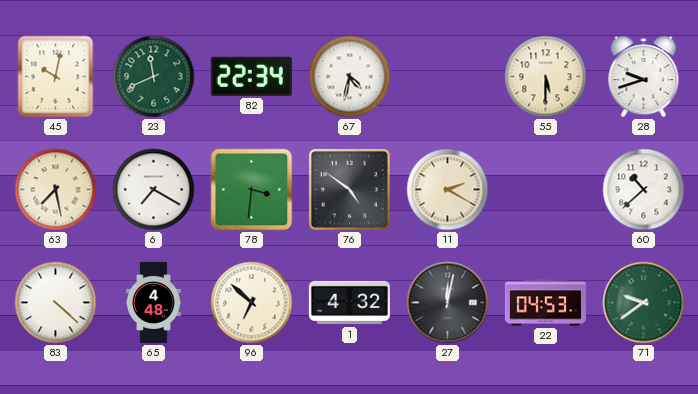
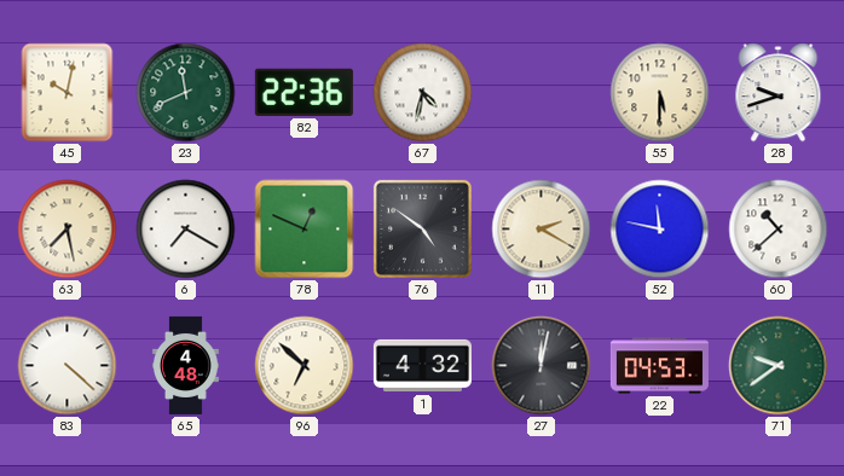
82: 22:34 -> 22:36 (304, 92)
78: 3:31 -> 12:49 (305, 230)
52: none -> 11:47 (660, 230)
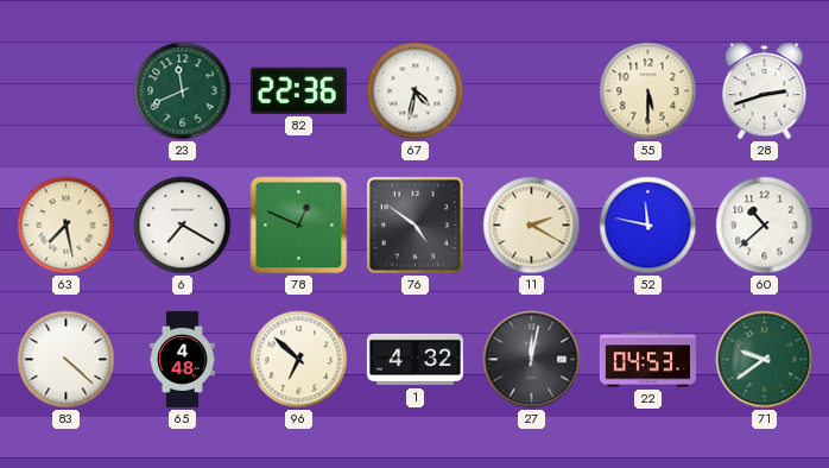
45: 10:02 -> none (68, 93)
28: 9:42 -> 2:42 (765, 91)
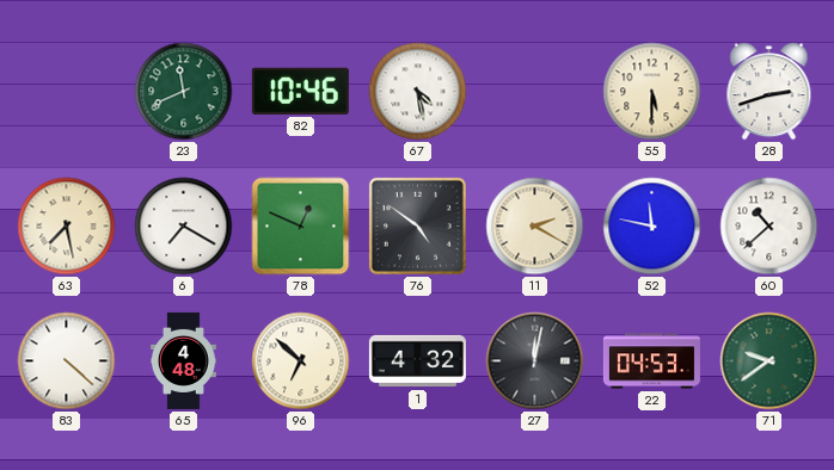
82: 22:36 -> 10:46 (300, 91)
67: 4:32 -> 4:28 (418, 92)
